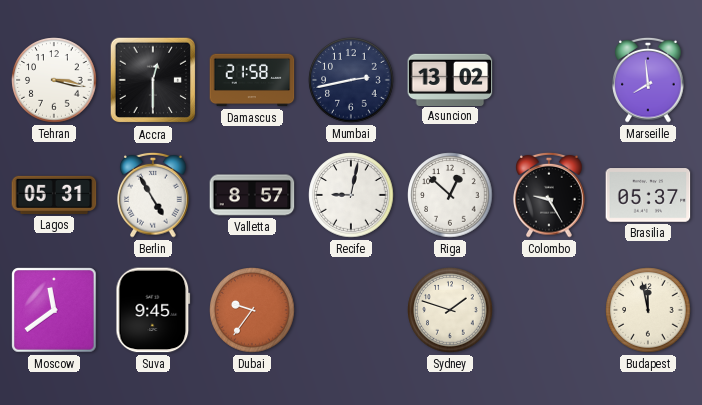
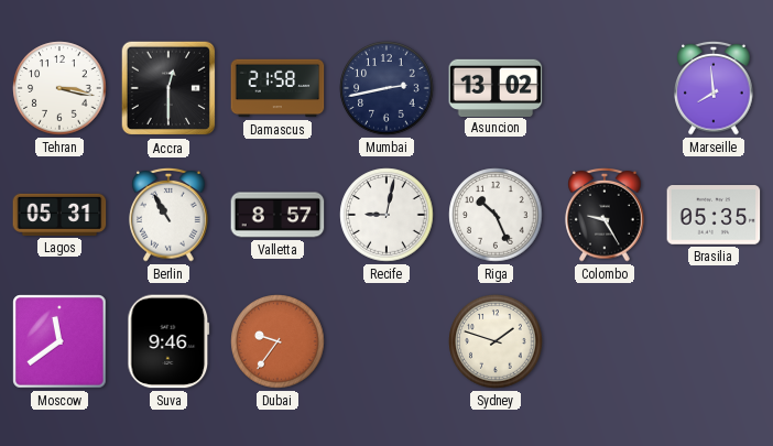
Berlin: 4:55 -> 10:55 (168, 215)
Riga: 12:52 -> 10:26 (496, 215)
Brasilia: 05:37 -> 05:35 (714, 215)
Suva: 9:45 -> 9:46 (168, 341)
Budapest: 11:58 -> none (648, 310)
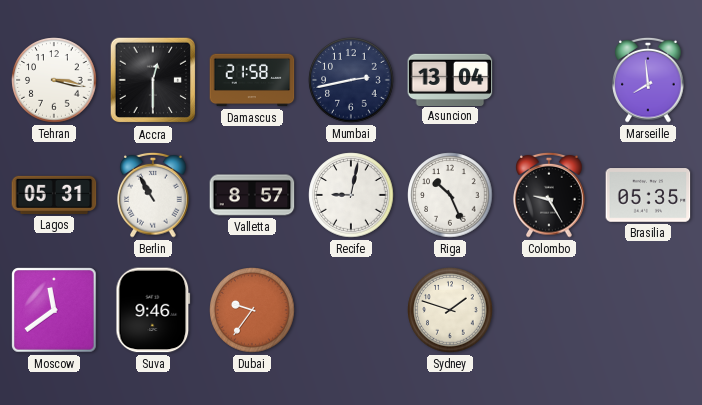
Asuncion: 13:02 -> 13:04 (450, 79)
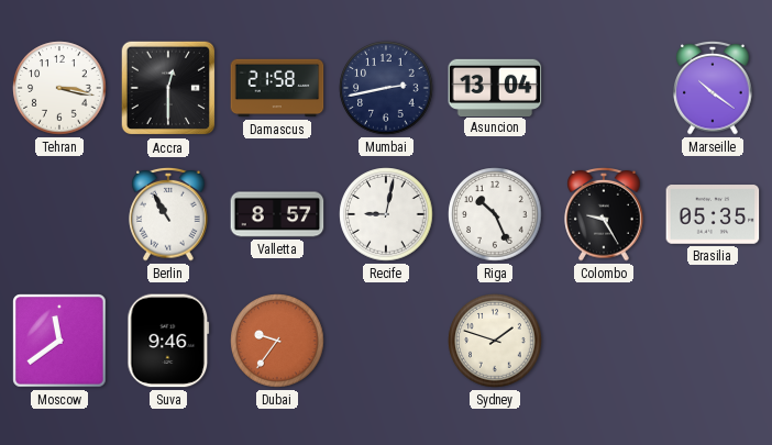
Marseille: 7:59 -> 10:21 (713, 88)
Lagos: 05:31 -> none (54, 195)
